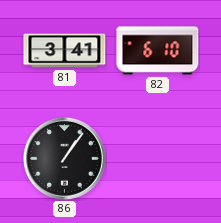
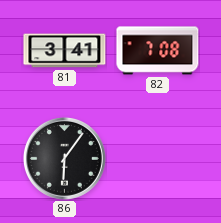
82: 6:10 -> 7:08 (158, 51)
86: 1:06 -> 6:06 (64, 158)
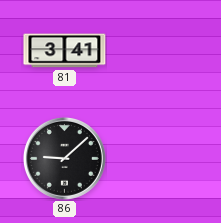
82: 7:08 -> none (158, 51)
86: 6:06 -> 9:08 (64, 158)
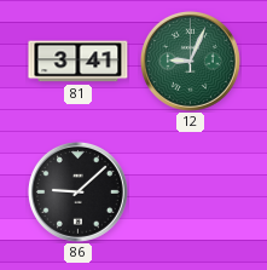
12: none -> 9:04 (190, 61)
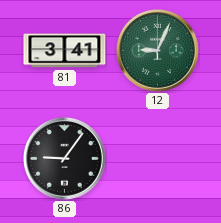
86: 9:08 -> 9:06 (64, 158)
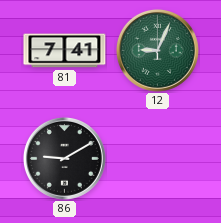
81: 3:41 -> 7:41 (65, 51)
86: 9:06 -> 9:10 (64, 158)
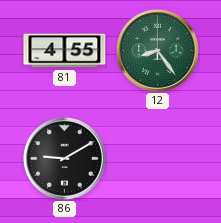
81: 7:41 -> 4:55 (65, 51)
12: 9:04 -> 8:24 (157, 50)
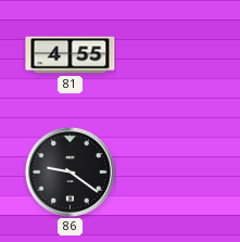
12: 8:24 -> none (157, 50)
86: 9:10 -> 9:21 (70, 171)
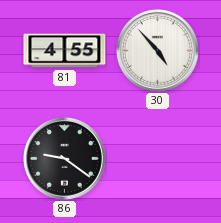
30: none -> 4:53 (157, 50)
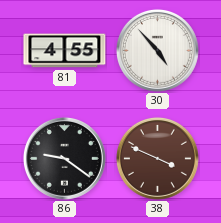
38: none -> 3:49 (157, 158)
